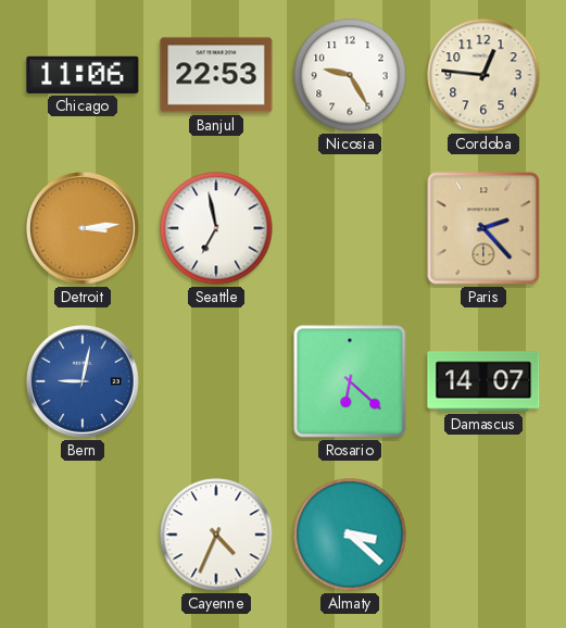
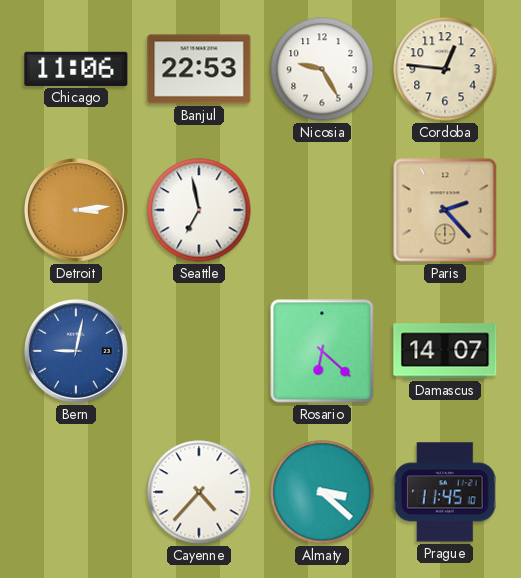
Cayenne: 4:34 -> 4:37 (199, 492)
Prague: none -> 11:45 (445, 492)
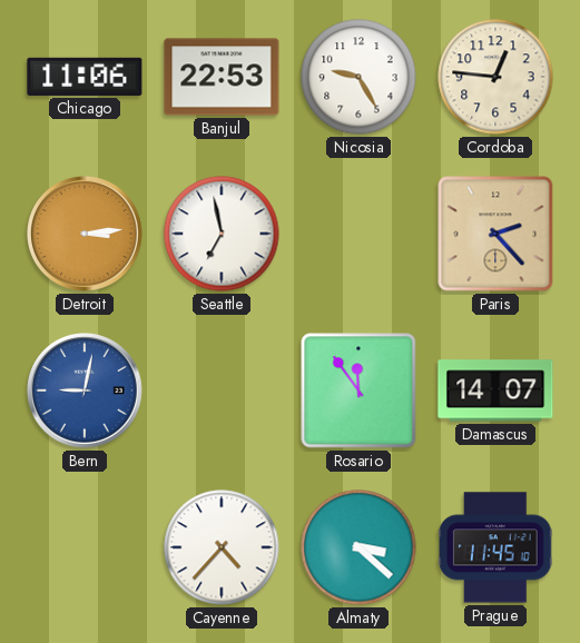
Rosario: 6:22 -> 11:54 (358, 390)
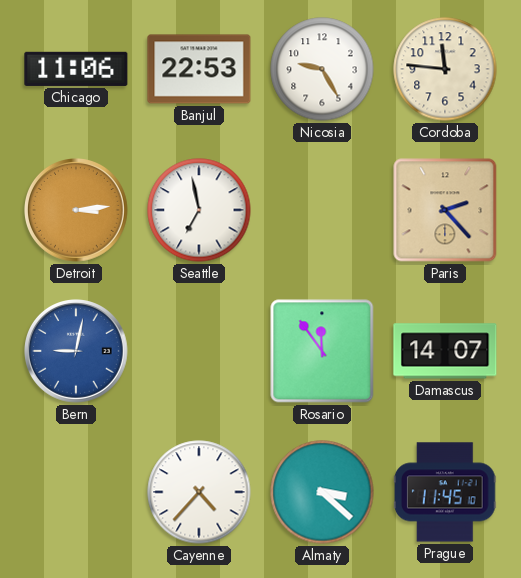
Cordoba: 12:46 -> 11:46 (445, 69)
